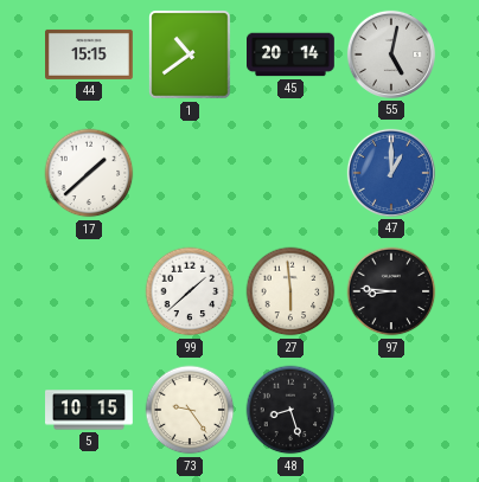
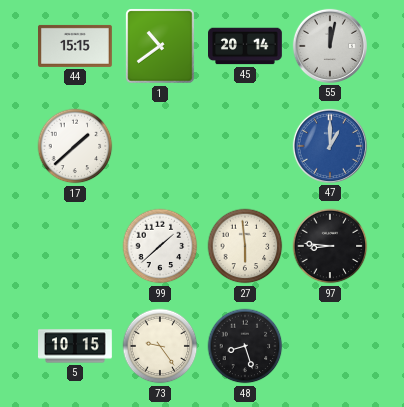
55: 5:02 -> 12:02 (330, 46)
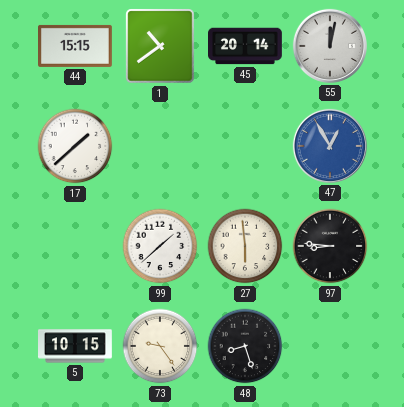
47: 1:00 -> 12:55 (330, 146)
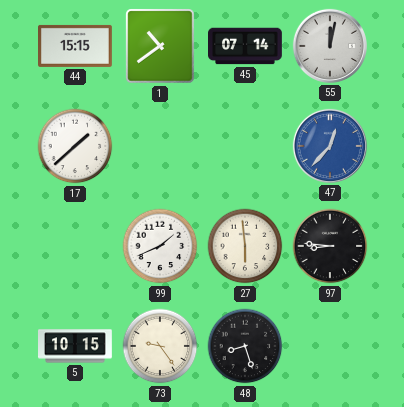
45: 20:14 -> 07:14 (246, 46)
47: 12:55 -> 12:37 (330, 146)
99: 1:38 -> 1:41 (160, 246)
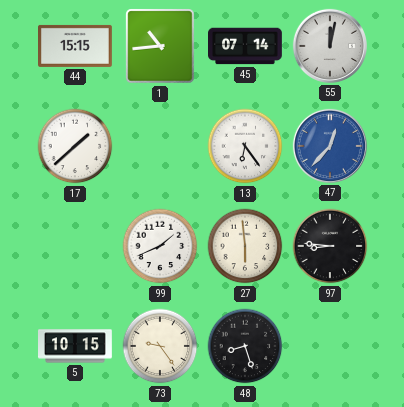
1: 10:39 -> 10:44 (160, 46)
13: none -> 6:24 (245, 146)
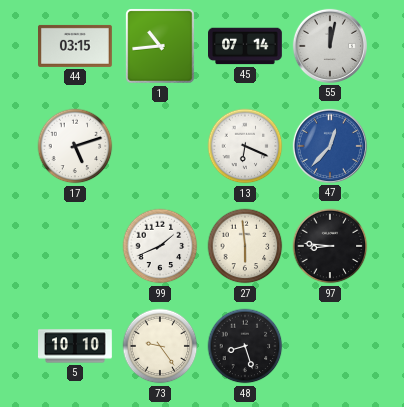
44: 15:15 -> 03:15 (76, 46)
17: 1:38 -> 5:12 (75, 146)
13: 6:24 -> 6:19 (245, 146)
5: 10:15 -> 10:10 (76, 346)
